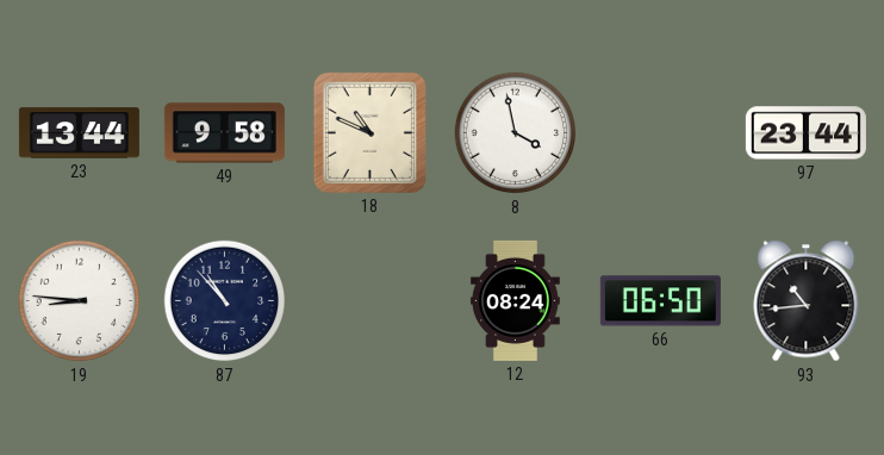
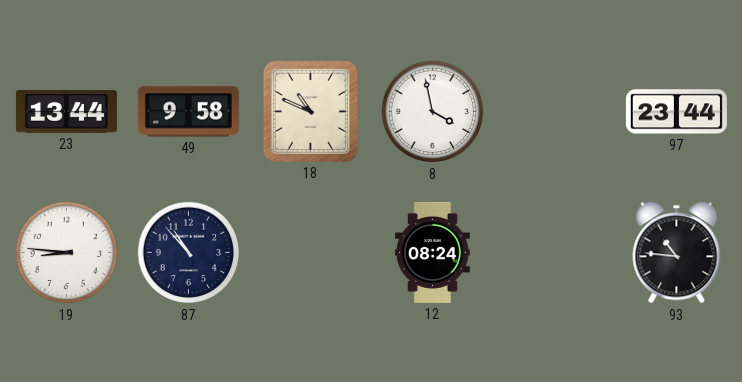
66: 06:50 -> none (660, 301)
93: 10:44 -> 10:46 (677, 253)
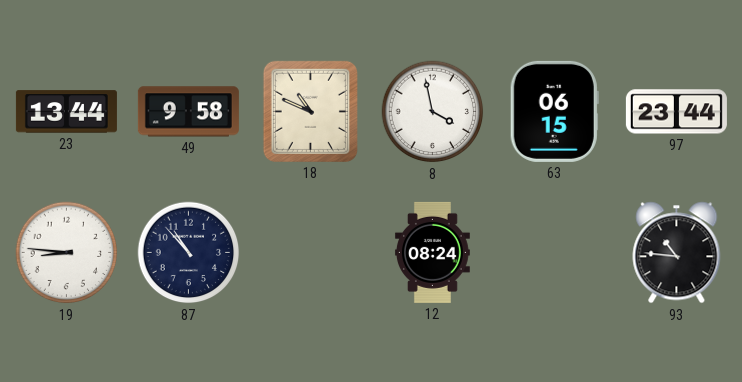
63: none -> 06:15 (554, 111)
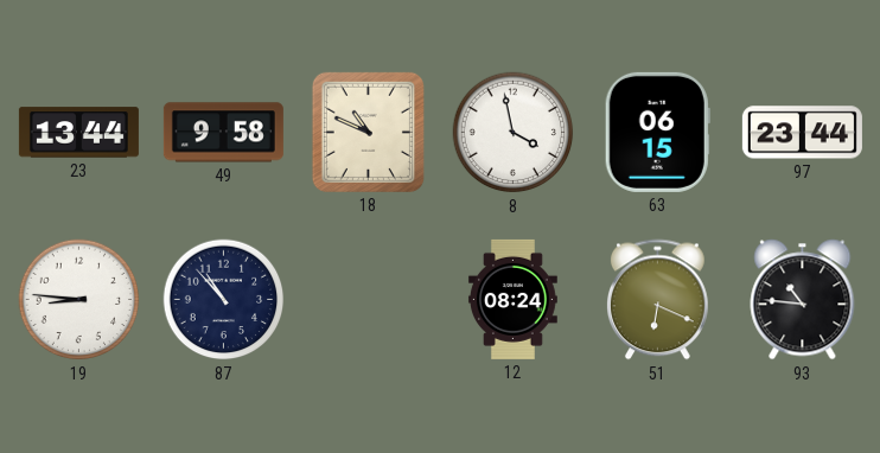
51: none -> 6:19 (658, 300)
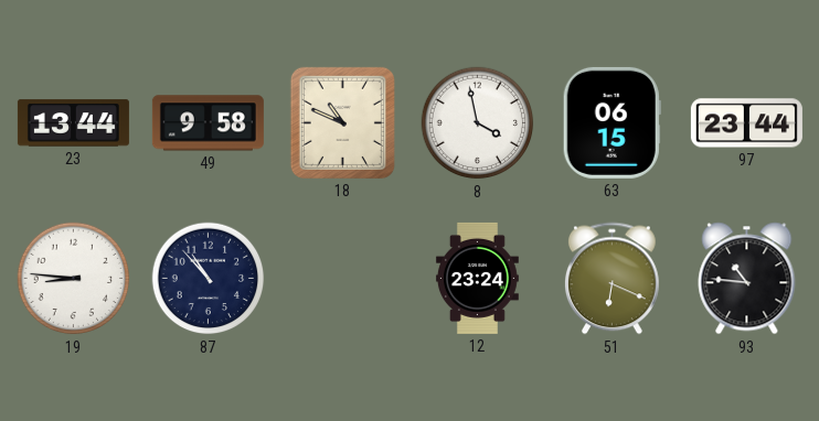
12: 08:24 -> 23:24 (478, 278)
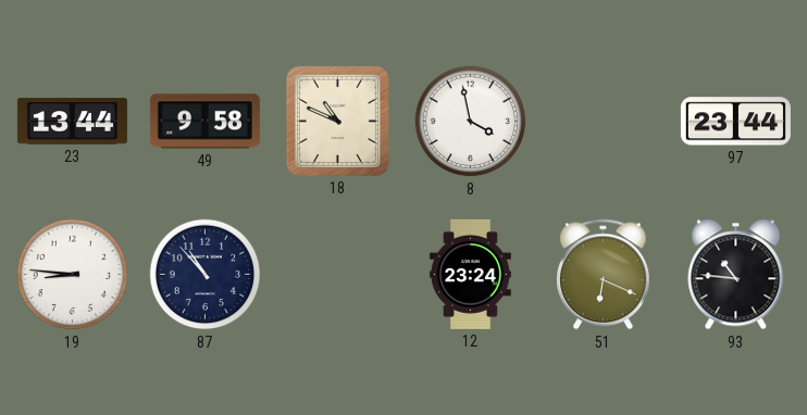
63: 06:15 -> none (611, 122)
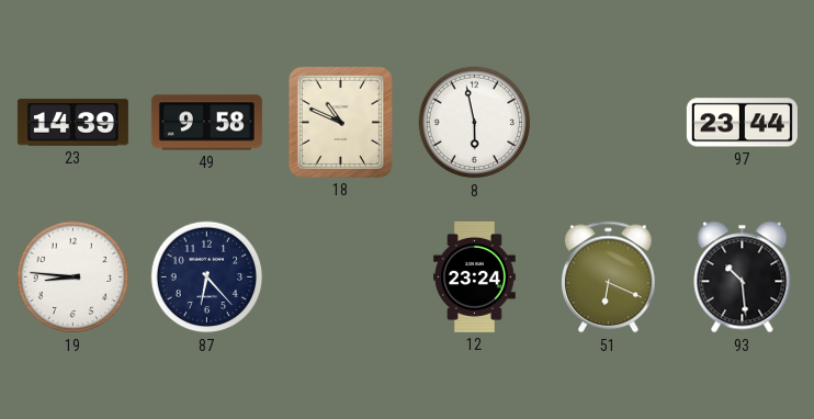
23: 13:44 -> 14:39 (72, 123)
8: 3:58 -> 5:58 (475, 123)
87: 10:53 -> 6:23 (207, 278)
93: 10:46 -> 10:29 (743, 278)
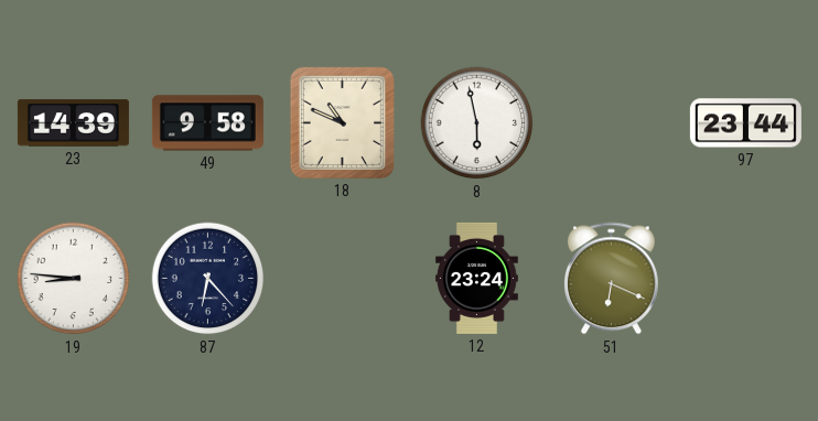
93: 10:29 -> none (743, 278)
